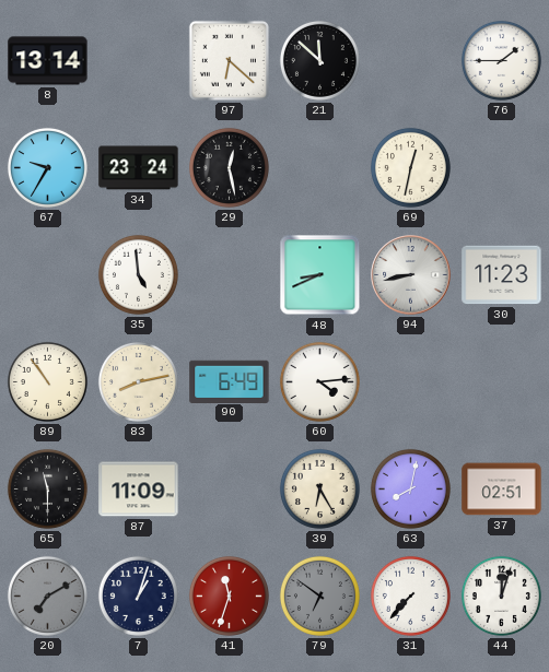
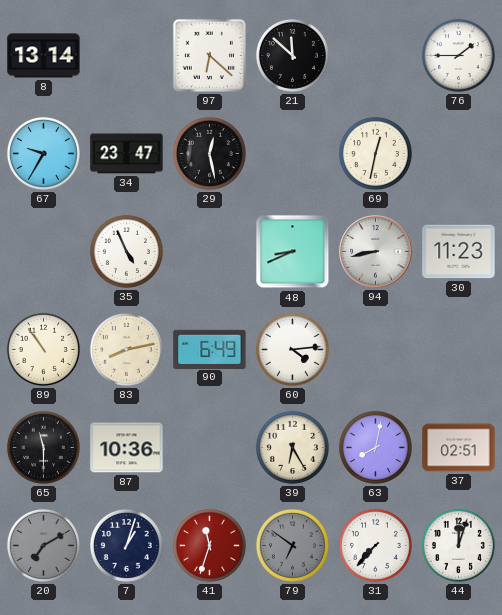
34: 23:24 -> 23:47 (127, 154)
35: 4:59 -> 4:56 (126, 251)
87: 11:09 -> 10:36 (127, 448)
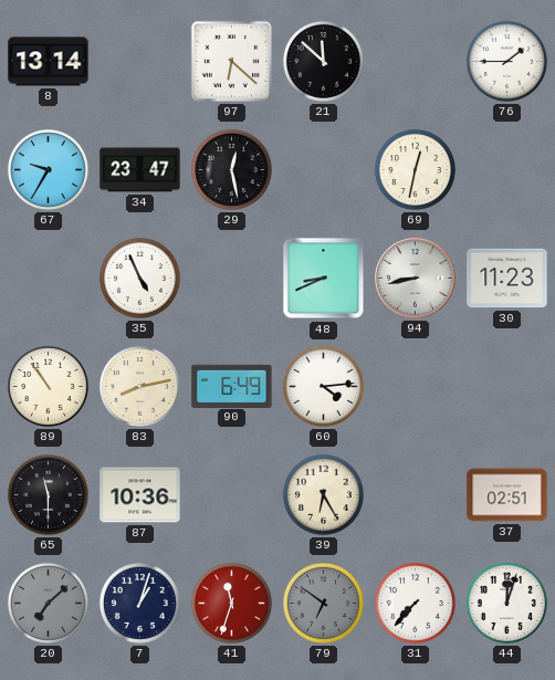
63: 8:02 -> none (375, 447)
20: 7:10 -> 7:08 (48, 603)
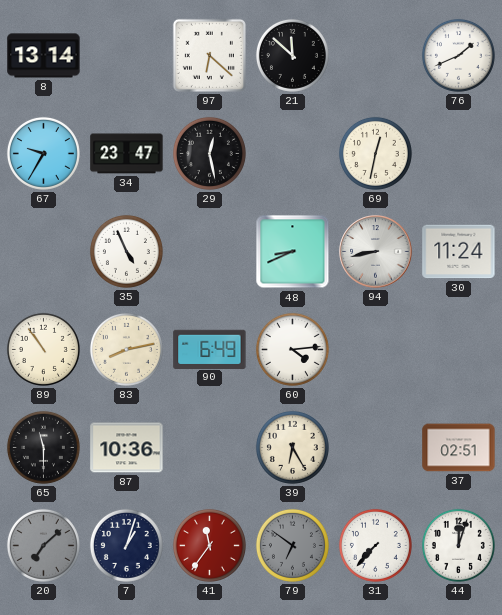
76: 1:45 -> 1:41 (458, 55)
30: 11:23 -> 11:24 (459, 252)
41: 11:33 -> 11:36 (209, 545)
